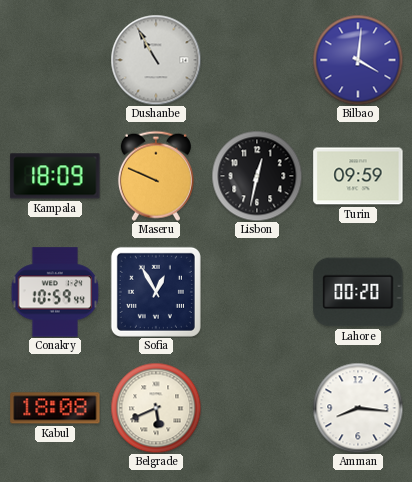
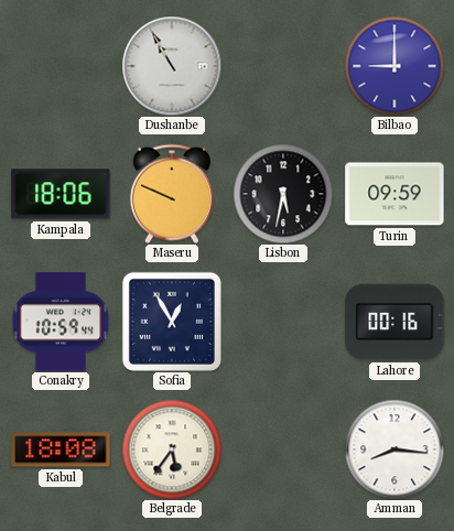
Bilbao: 4:01 -> 9:00 (394, 66)
Kampala: 18:09 -> 18:06 (61, 194)
Lisbon: 12:32 -> 5:32 (283, 194)
Lahore: 00:20 -> 00:16 (394, 322)
Belgrade: 5:41 -> 5:36 (172, 449)
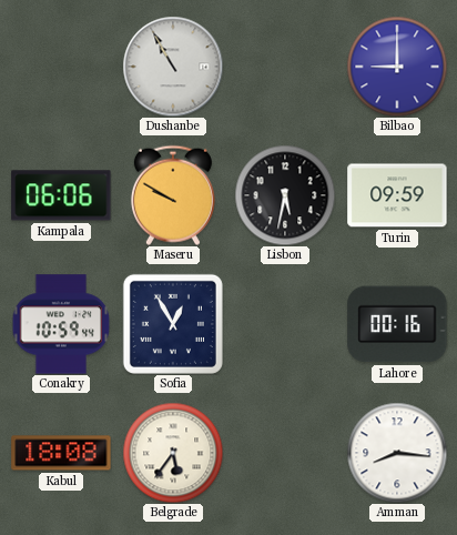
Kampala: 18:06 -> 06:06 (61, 195)
Maseru: 9:49 -> 9:50 (173, 195)
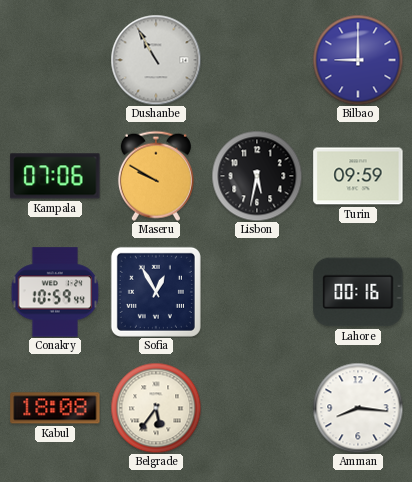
Kampala: 06:06 -> 07:06 (55, 176)
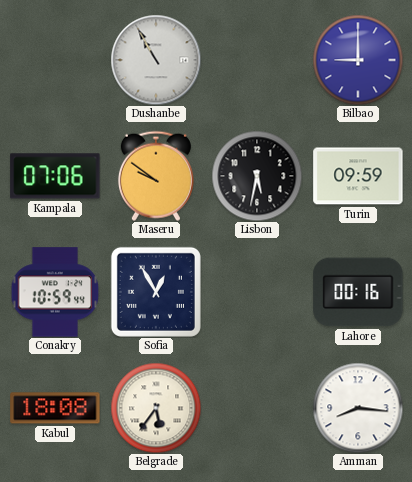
Maseru: 9:50 -> 9:51 (156, 176)
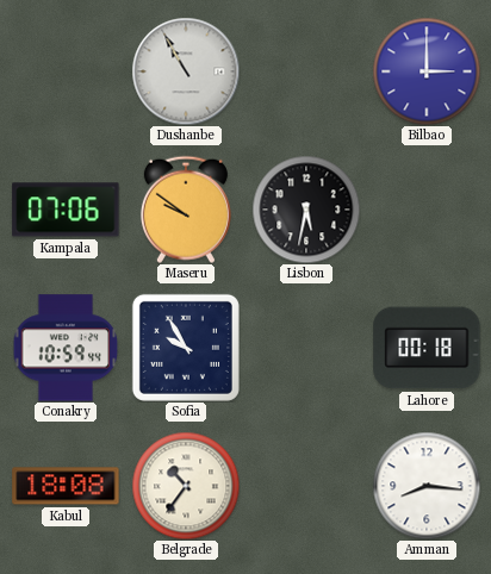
Bilbao: 9:00 -> 3:00 (427, 71)
Turin: 09:59 -> none (358, 176)
Sofia: 12:55 -> 9:55 (186, 348)
Lahore: 00:16 -> 00:18 (427, 348)
Belgrade: 5:36 -> 10:36 (186, 486)
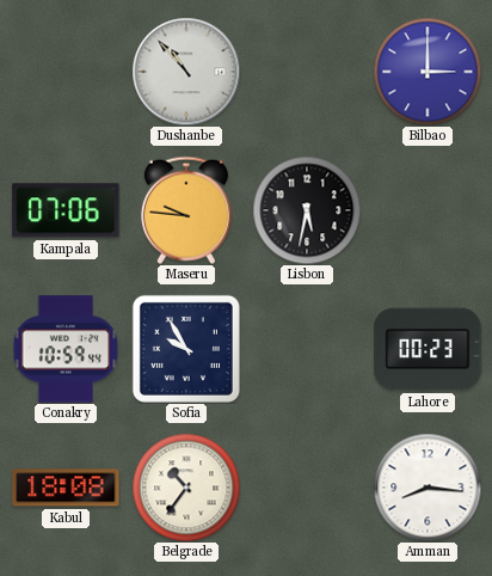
Dushanbe: 10:55 -> 10:53 (186, 72)
Maseru: 9:51 -> 9:46 (186, 210)
Lahore: 00:18 -> 00:23 (428, 349)
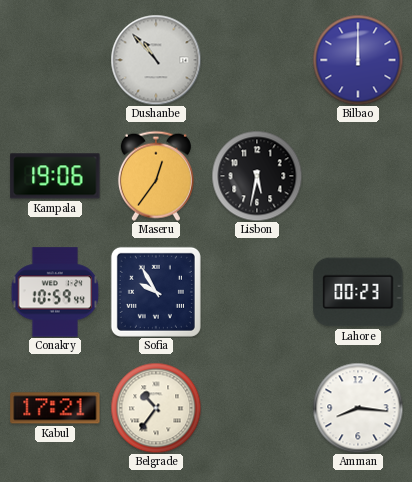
Bilbao: 3:00 -> 12:00 (358, 60)
Kampala: 07:06 -> 19:06 (55, 176)
Maseru: 9:46 -> 12:36 (156, 176)
Kabul: 18:08 -> 17:21 (55, 408)
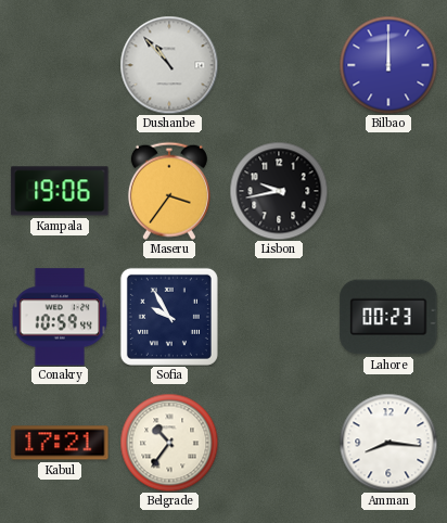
Maseru: 12:36 -> 3:36 (169, 191)
Lisbon: 5:32 -> 9:43 (279, 191)
